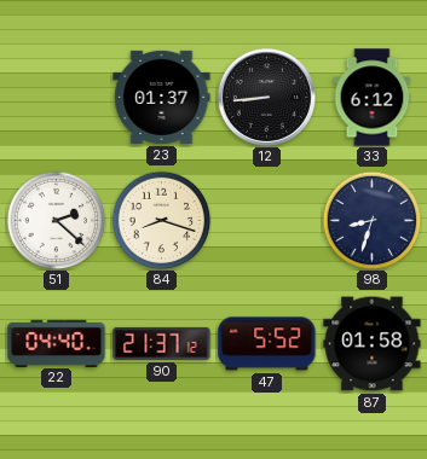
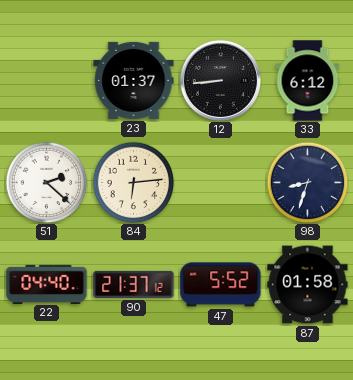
84: 8:18 -> 6:14 (133, 182)
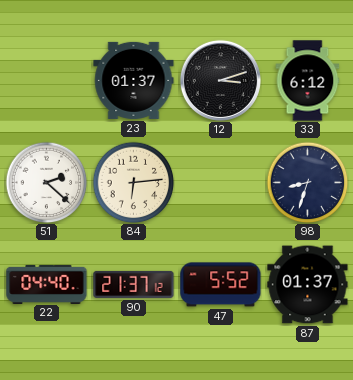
12: 8:44 -> 3:12 (220, 80)
87: 01:58 -> 01:37 (308, 285)
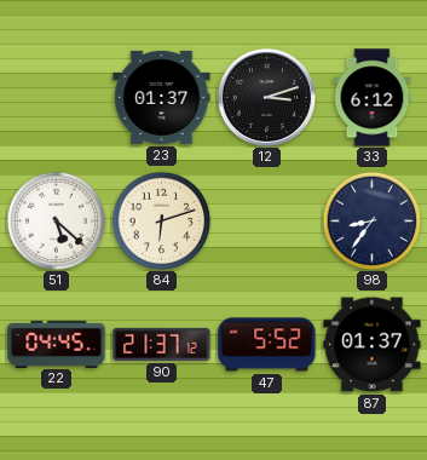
51: 2:22 -> 5:22 (56, 220)
84: 6:14 -> 6:12 (161, 220)
98: 8:33 -> 8:36 (371, 220)
22: 04:40 -> 04:45 (57, 344)
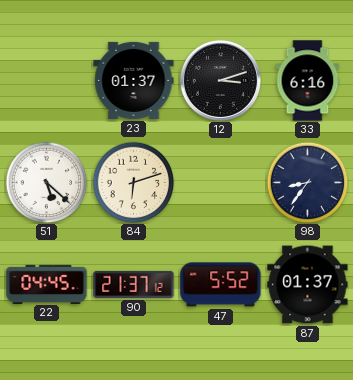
33: 6:12 -> 6:16 (308, 81)
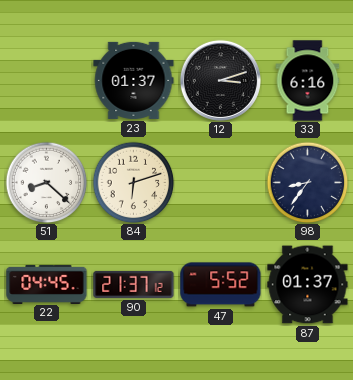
51: 5:22 -> 8:22 (46, 182)
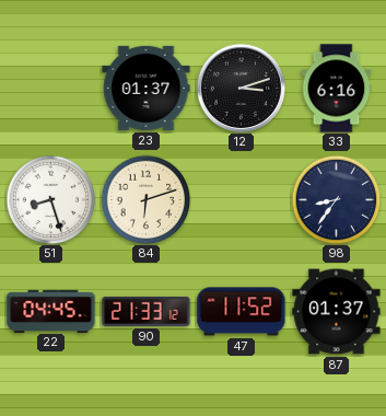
51: 8:22 -> 8:27 (50, 199)
90: 21:37 -> 21:33 (147, 311)
47: 5:52 -> 11:52 (242, 312)
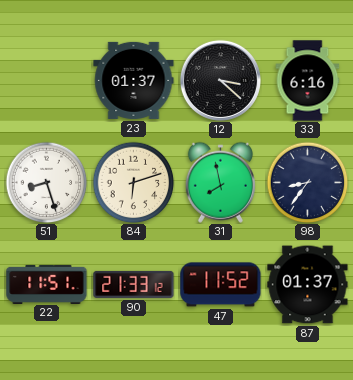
12: 3:12 -> 3:22 (220, 80)
31: none -> 7:58 (220, 182)
22: 04:45 -> 11:51 (47, 284)
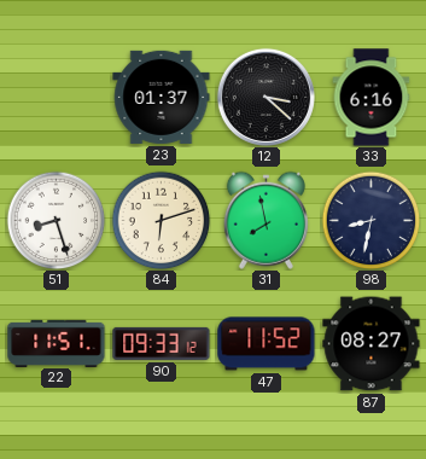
98: 8:36 -> 8:32 (370, 220)
90: 21:33 -> 09:33 (162, 343)
87: 01:37 -> 08:27 (372, 344)
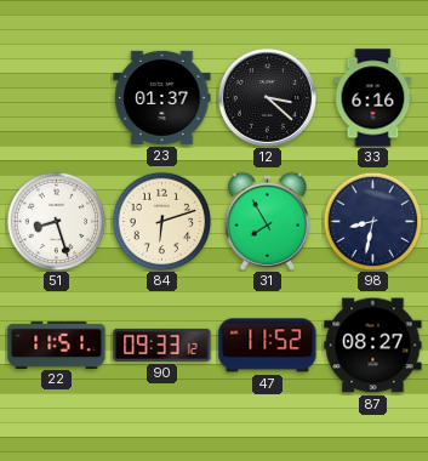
31: 7:58 -> 7:55 (267, 221)
